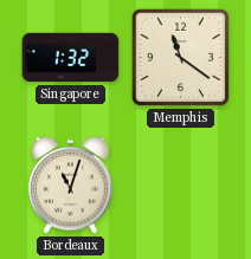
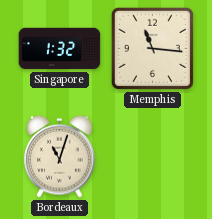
Memphis: 11:21 -> 11:16 (152, 48)
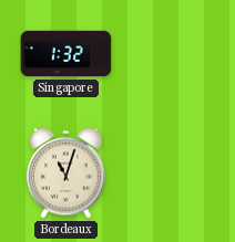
Memphis: 11:16 -> none (152, 48)
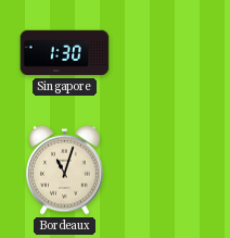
Singapore: 1:32 -> 1:30 (65, 53)
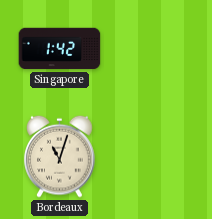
Singapore: 1:30 -> 1:42 (60, 49)
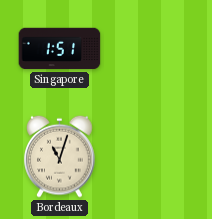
Singapore: 1:42 -> 1:51 (60, 49)
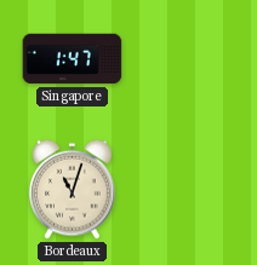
Singapore: 1:51 -> 1:47 (73, 59)
